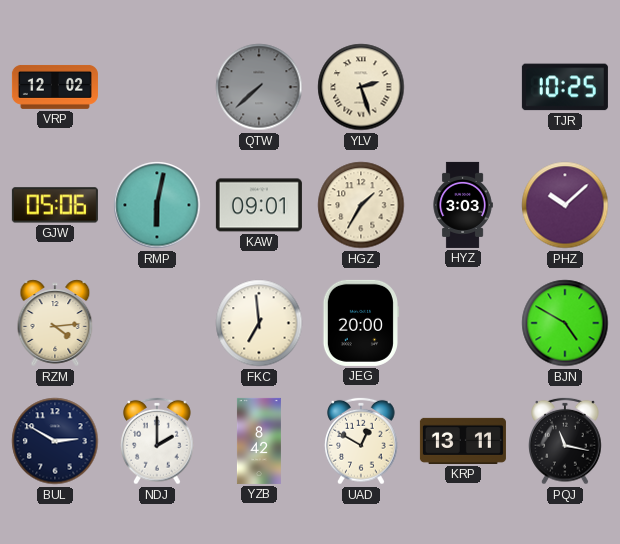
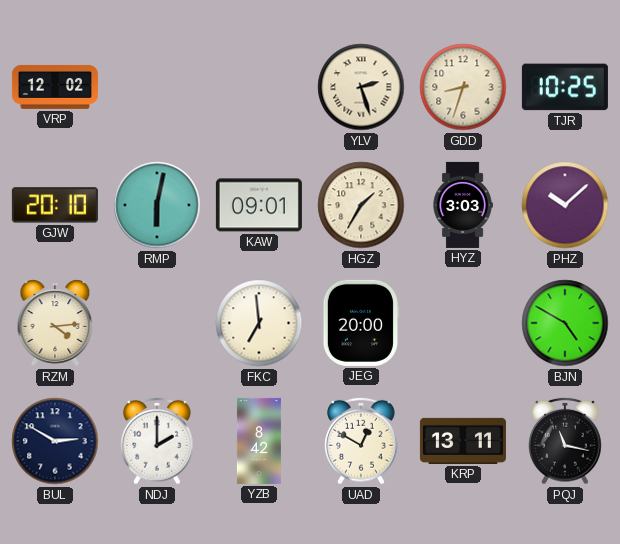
QTW: 7:38 -> none (259, 87)
GDD: none -> 8:33 (463, 87)
GJW: 05:06 -> 20:10 (55, 205)
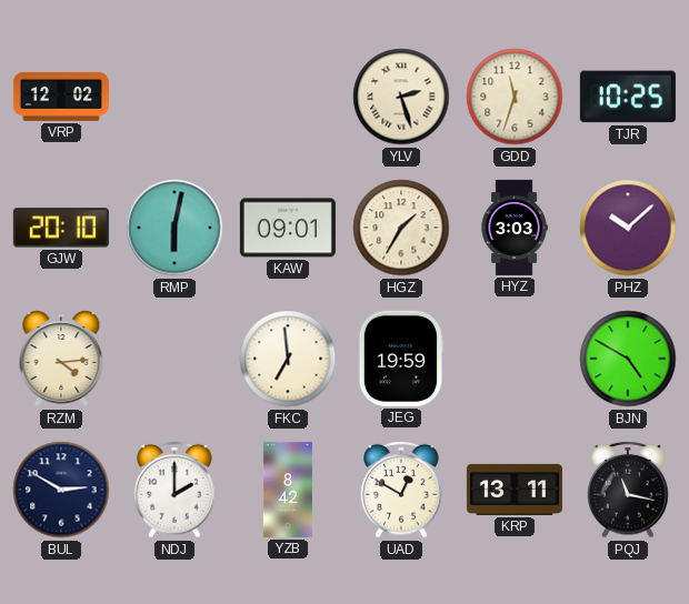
GDD: 8:33 -> 11:33 (515, 97)
JEG: 20:00 -> 19:59 (401, 359)
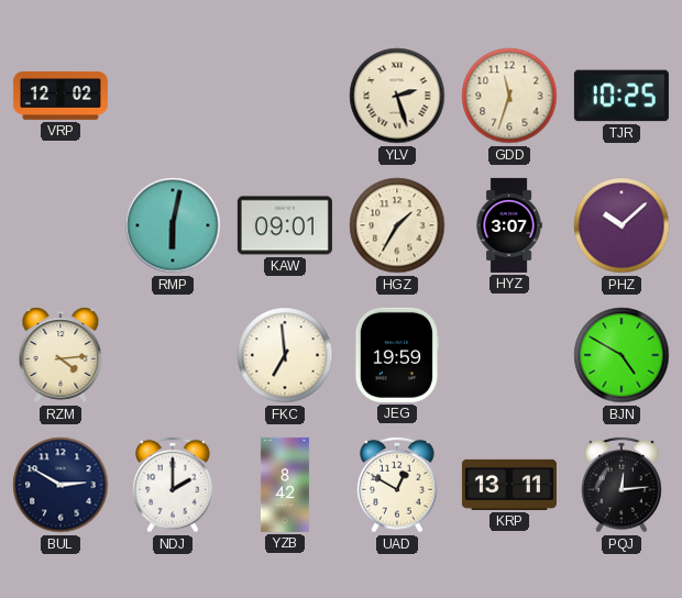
GJW: 20:10 -> none (61, 228)
HYZ: 3:03 -> 3:07 (509, 225)
PQJ: 11:17 -> 12:14 (621, 485)
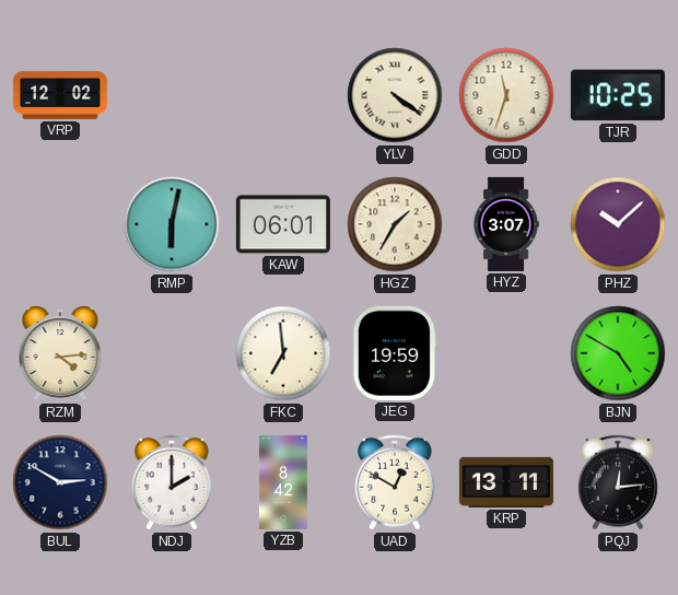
YLV: 2:27 -> 4:21 (395, 95)
KAW: 09:01 -> 06:01 (283, 224)
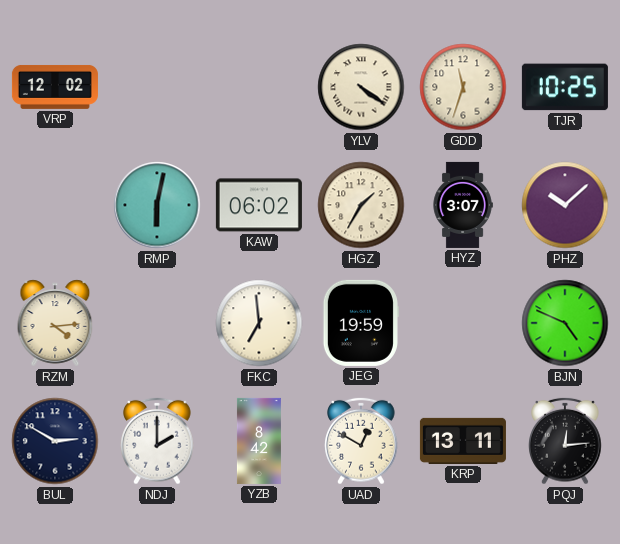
KAW: 06:01 -> 06:02 (259, 205)
BJN: 4:50 -> 4:49 (565, 323)
